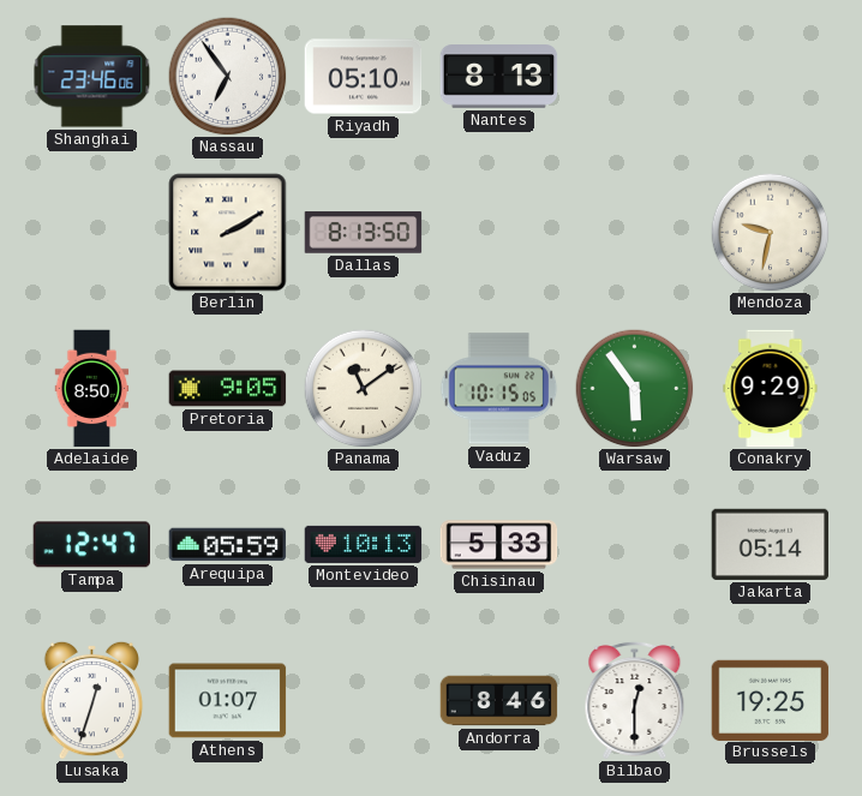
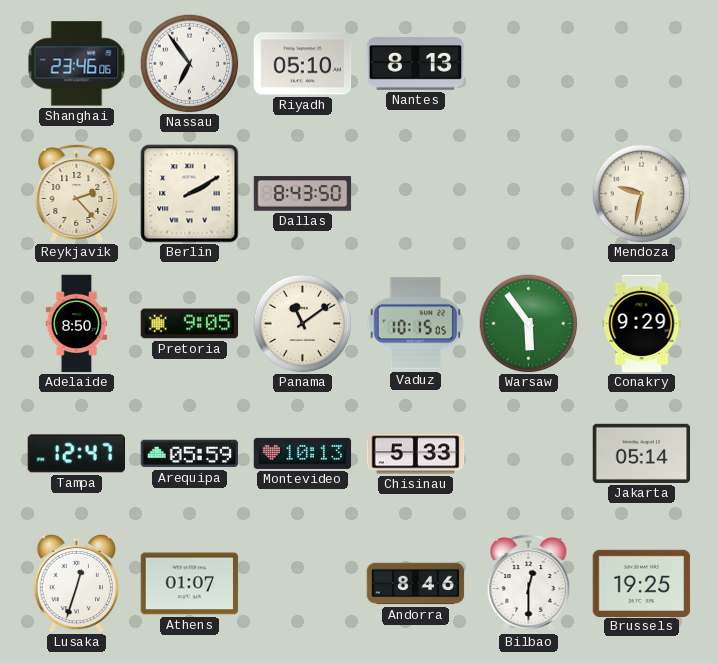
Reykjavik: none -> 2:23 (77, 193)
Dallas: 8:13 -> 8:43 (303, 194)
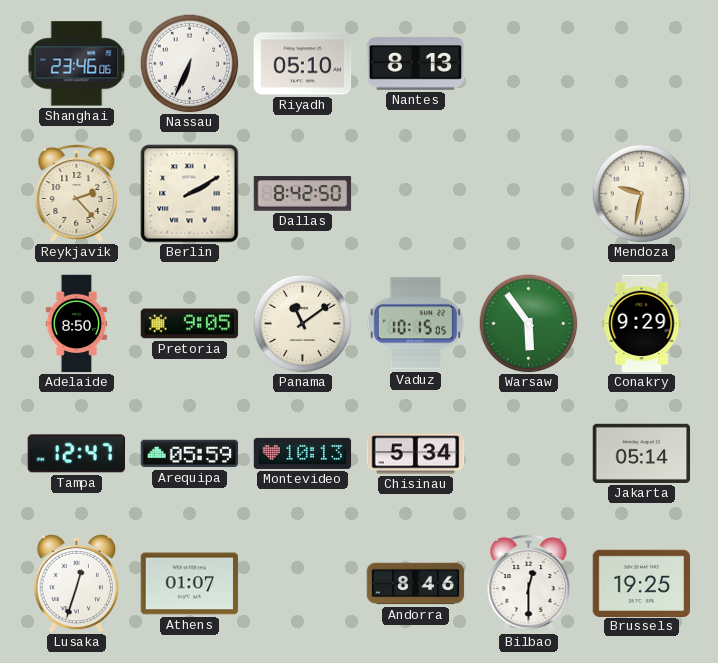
Nassau: 6:54 -> 6:34 (190, 64)
Dallas: 8:43 -> 8:42 (303, 194)
Chisinau: 5:33 -> 5:34 (416, 454)
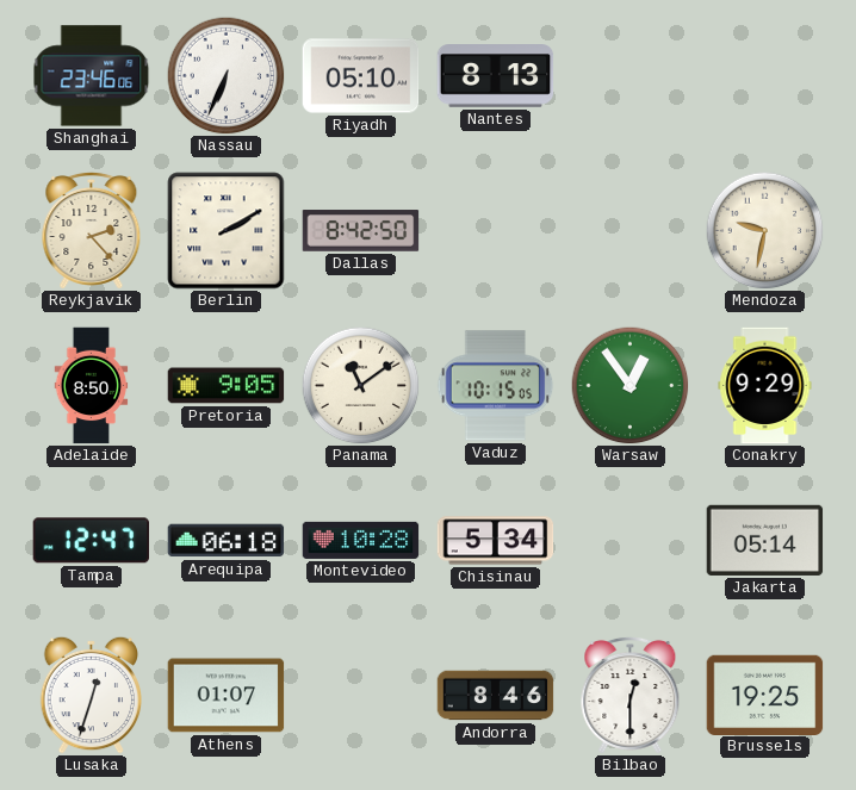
Warsaw: 5:54 -> 12:54 (631, 386)
Arequipa: 05:59 -> 06:18 (227, 541)
Montevideo: 10:13 -> 10:28 (361, 540)
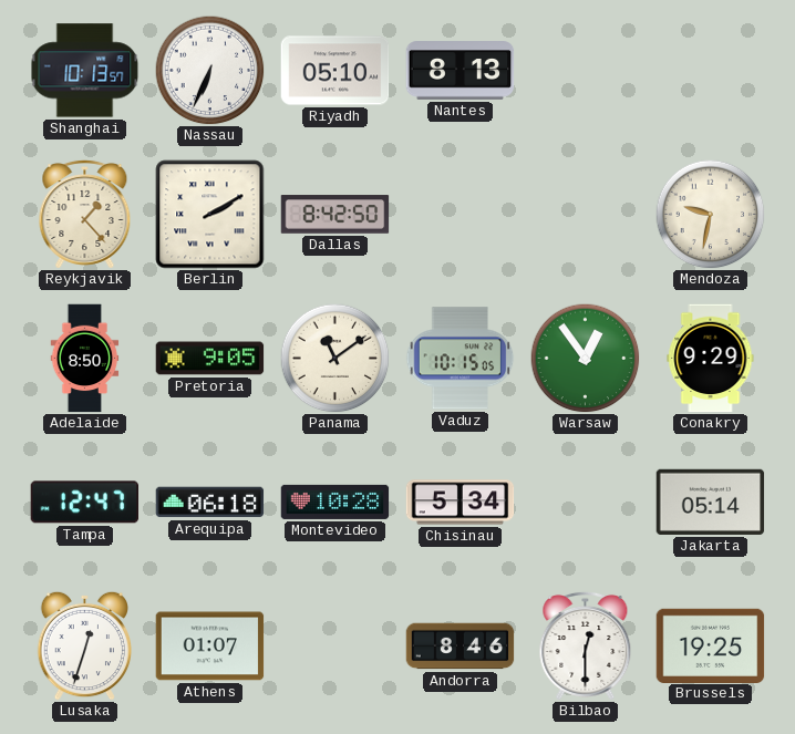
Shanghai: 23:46 -> 10:13 (85, 71)
Reykjavik: 2:23 -> 1:23 (85, 214)
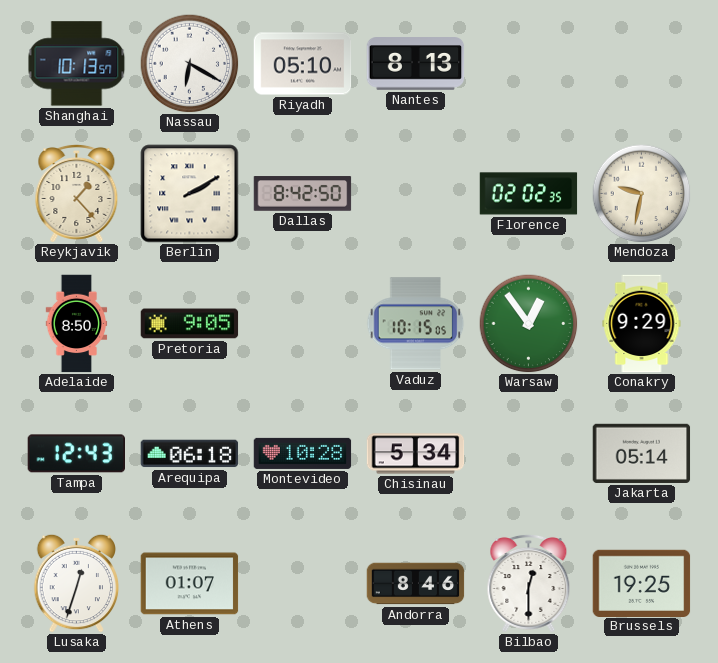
Nassau: 6:34 -> 6:20 (190, 64)
Florence: none -> 02:02 (529, 194)
Panama: 11:09 -> none (335, 359)
Tampa: 12:47 -> 12:43 (76, 454)
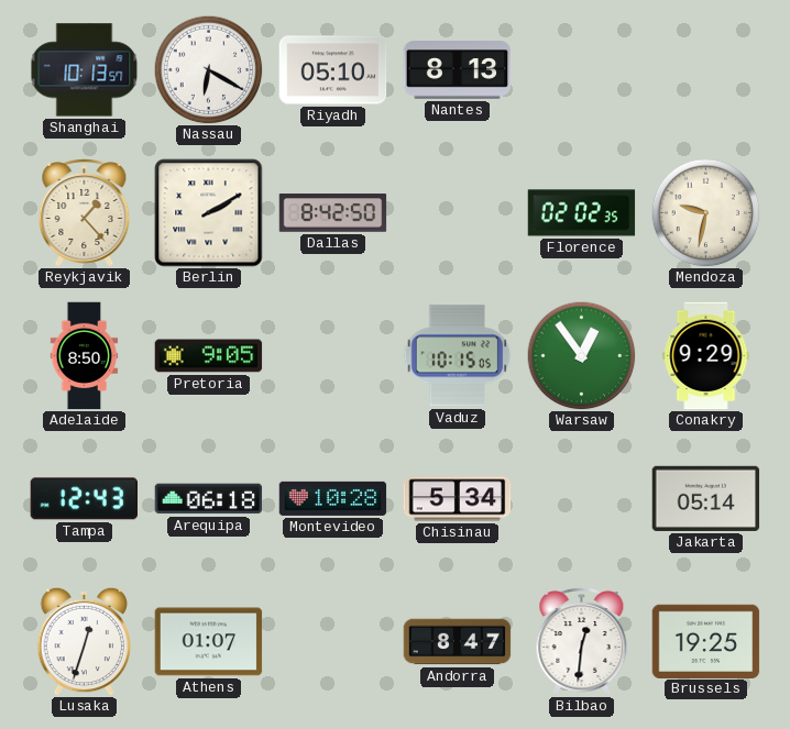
Andorra: 8:46 -> 8:47 (458, 642)
Bilbao: 12:30 -> 12:31 (582, 641)
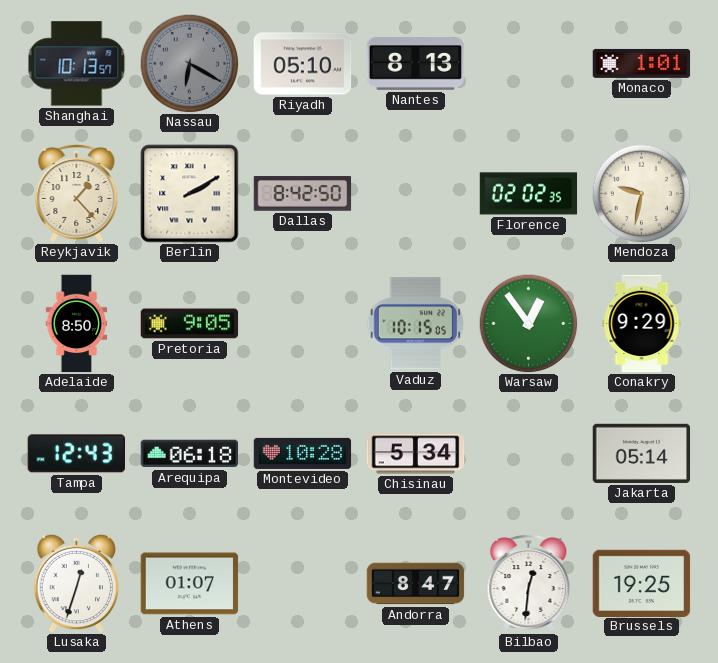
Nassau dial: white -> grey (190, 64)
Monaco: none -> 1:01 (642, 63)
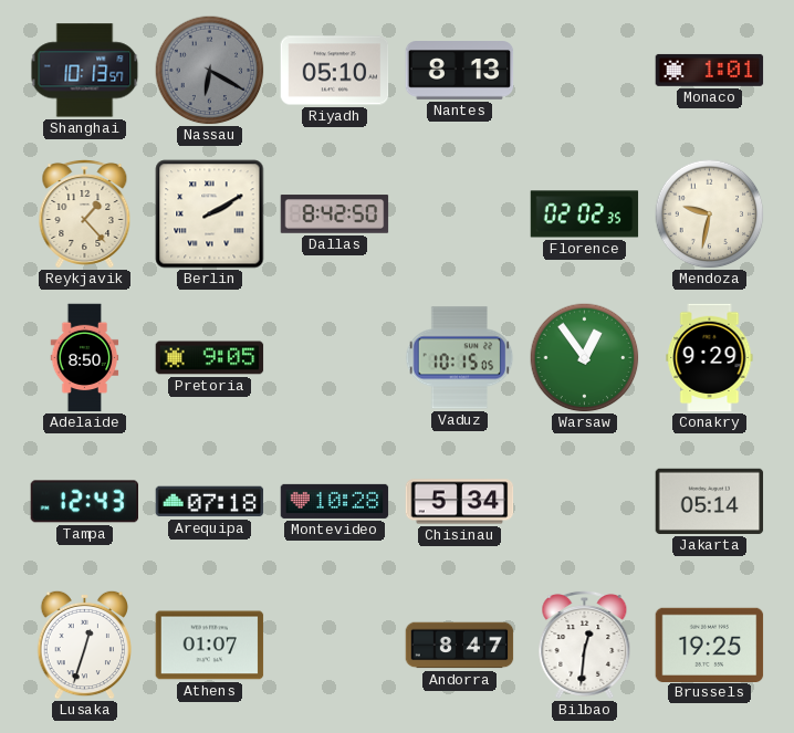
Arequipa: 06:18 -> 07:18 (210, 502)
